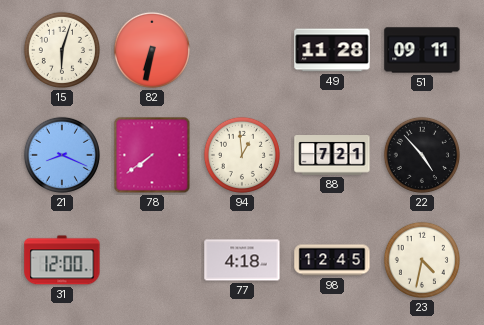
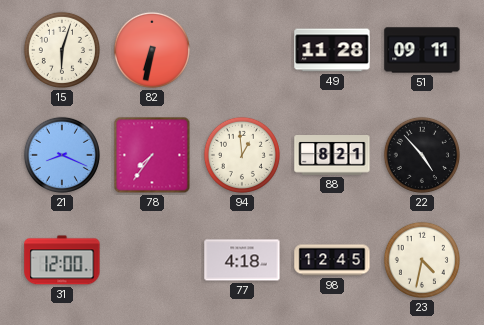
78: 7:39 -> 7:36 (152, 155)
88: 7:21 -> 8:21 (332, 155)
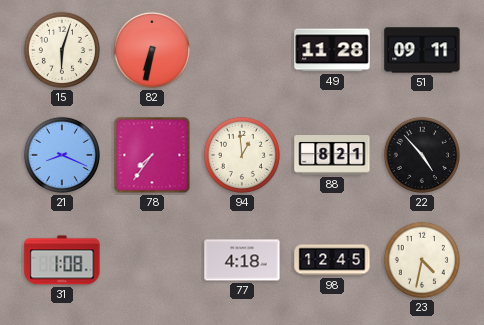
31: 12:00 -> 1:08 (62, 260)
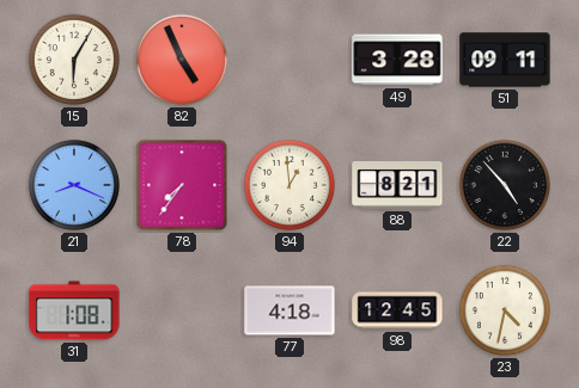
15: 6:03 -> 6:05 (74, 60)
82: 6:32 -> 4:56 (182, 60)
49: 11:28 -> 3:28 (397, 60)
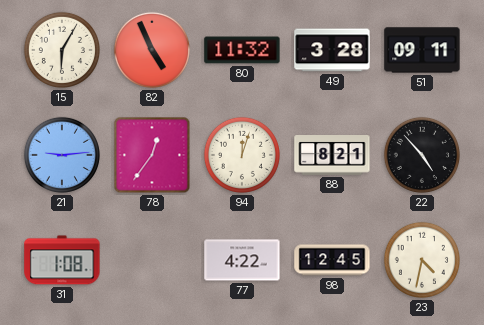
80: none -> 11:32 (242, 50)
21: 8:19 -> 9:14 (62, 155)
78: 7:36 -> 12:36 (152, 155)
94: 12:59 -> 12:03 (242, 155)
77: 4:18 -> 4:22 (242, 260)
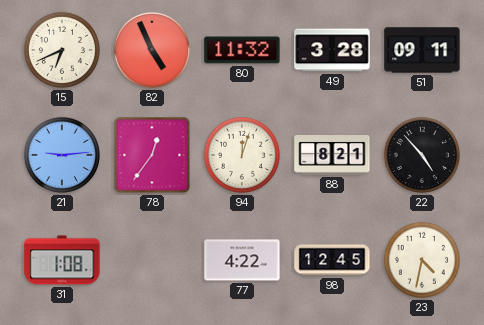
15: 6:05 -> 6:41 (62, 50)
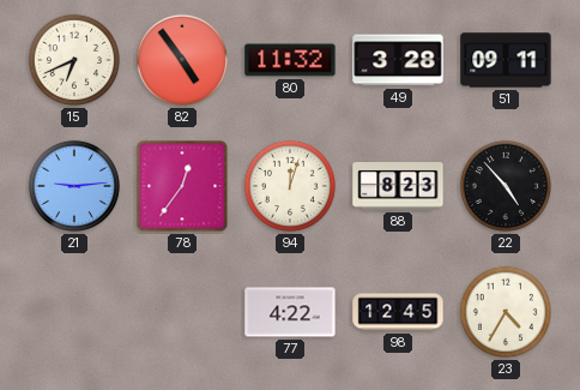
82: 4:56 -> 4:54 (182, 60)
88: 8:21 -> 8:23 (398, 186)
31: 1:08 -> none (62, 260)
23: 4:32 -> 4:35 (506, 312)
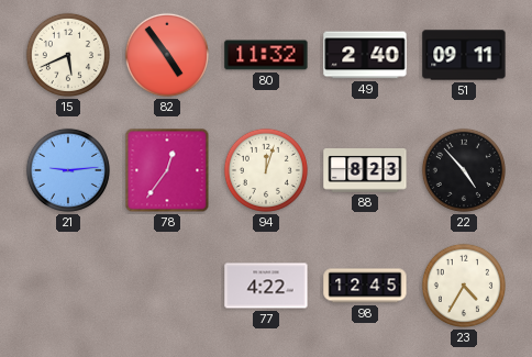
15: 6:41 -> 5:41 (68, 55)
49: 3:28 -> 2:40 (365, 55)
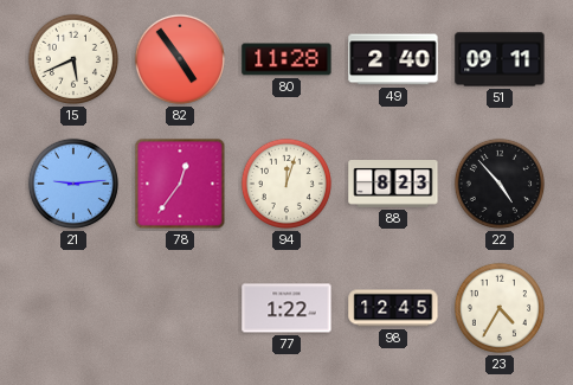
80: 11:32 -> 11:28 (286, 59)
77: 4:22 -> 1:22 (286, 308)
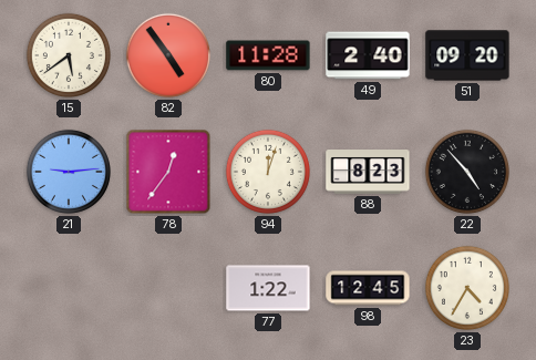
15: 5:41 -> 5:39 (69, 55)
51: 09:11 -> 09:20 (467, 55)
